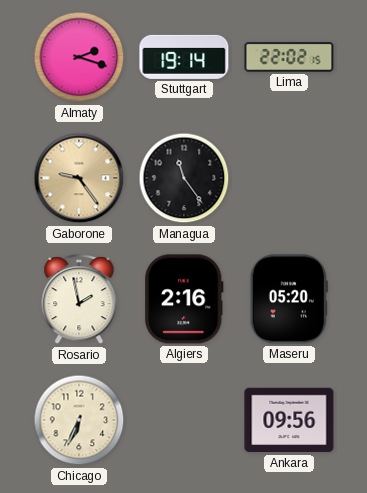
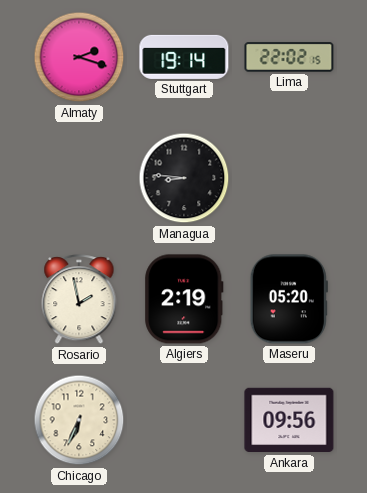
Gaborone: 9:24 -> none (79, 178)
Managua: 11:24 -> 8:46 (184, 178)
Algiers: 2:16 -> 2:19 (184, 299)
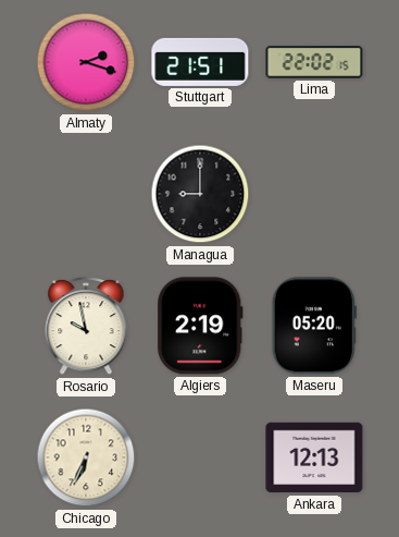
Stuttgart: 19:14 -> 21:51 (200, 62)
Managua: 8:46 -> 9:00 (200, 194)
Rosario: 1:58 -> 9:58 (86, 327)
Ankara: 09:56 -> 12:13 (314, 457)
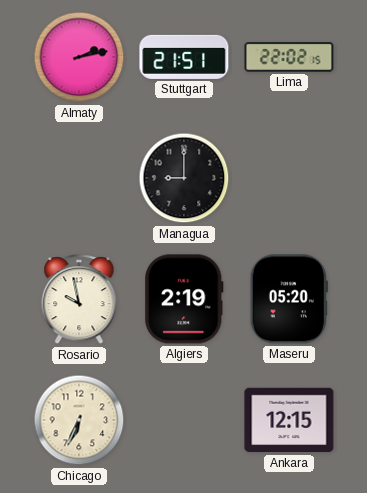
Almaty: 2:18 -> 2:13 (79, 57)
Ankara: 12:13 -> 12:15 (289, 420)
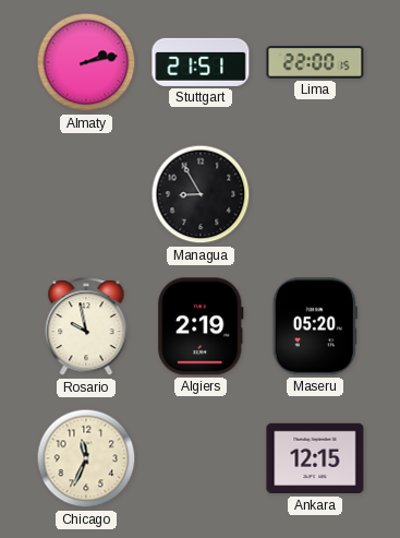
Lima: 22:02 -> 22:00 (315, 63)
Managua: 9:00 -> 8:55 (201, 194)
Chicago: 6:34 -> 11:34 (86, 458)
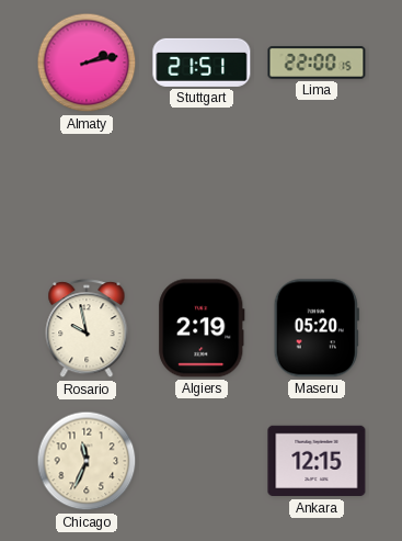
Managua: 8:55 -> none (201, 194)
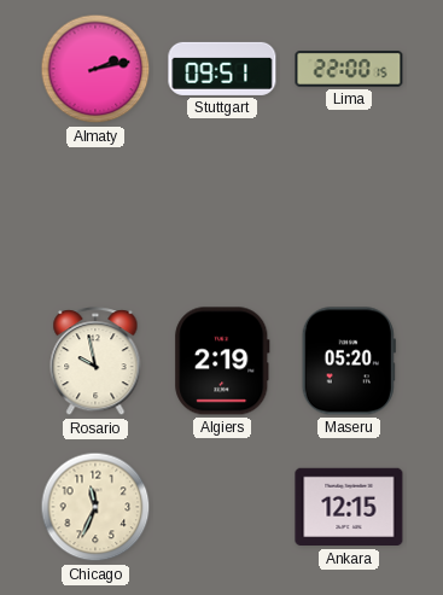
Stuttgart: 21:51 -> 09:51 (222, 69)
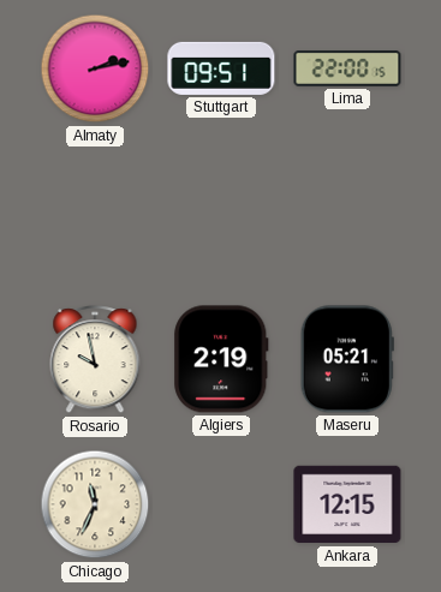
Maseru: 05:20 -> 05:21 (347, 359)
